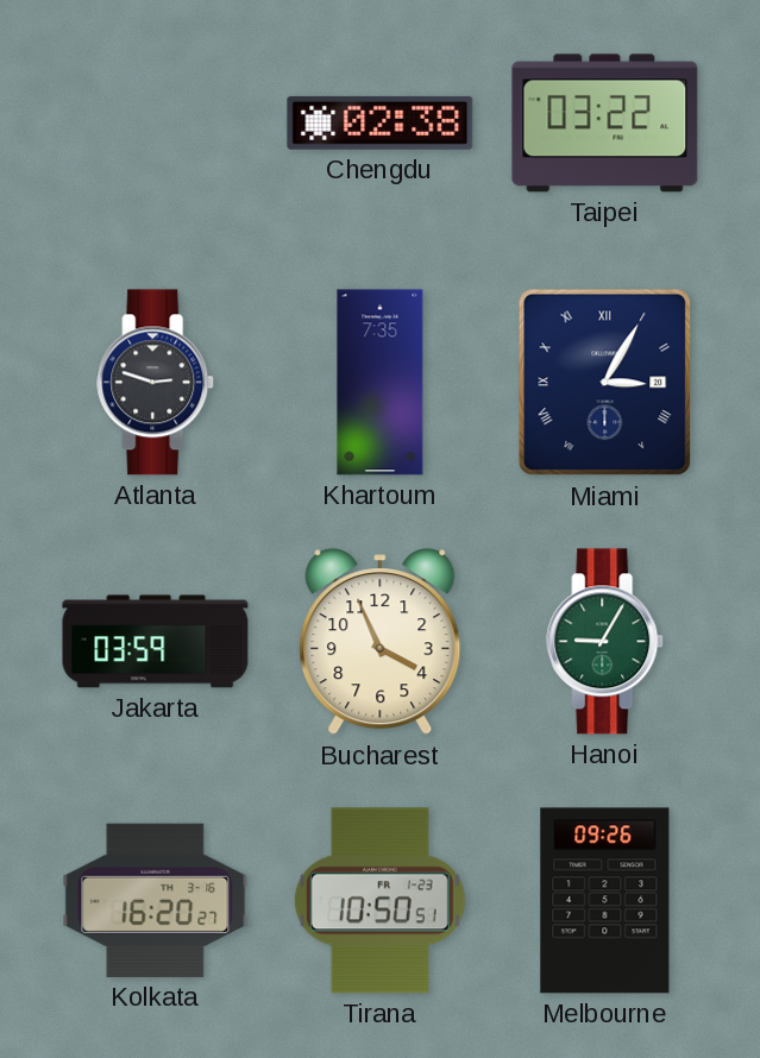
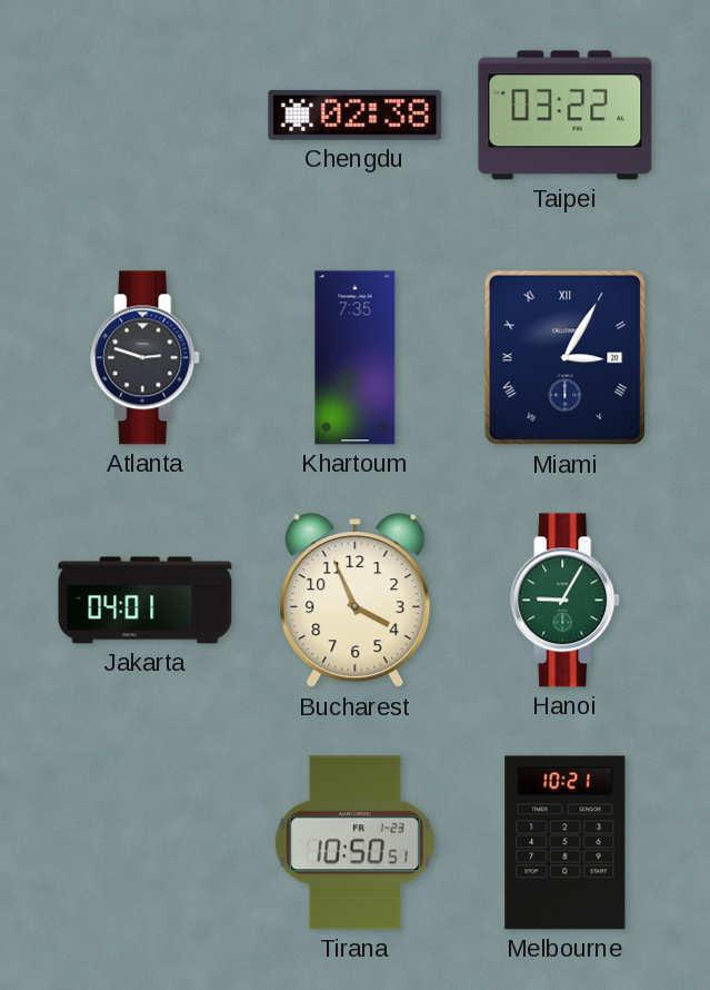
Jakarta: 03:59 -> 04:01 (146, 601)
Kolkata: 16:20 -> none (156, 900)
Melbourne: 09:26 -> 10:21 (566, 843)
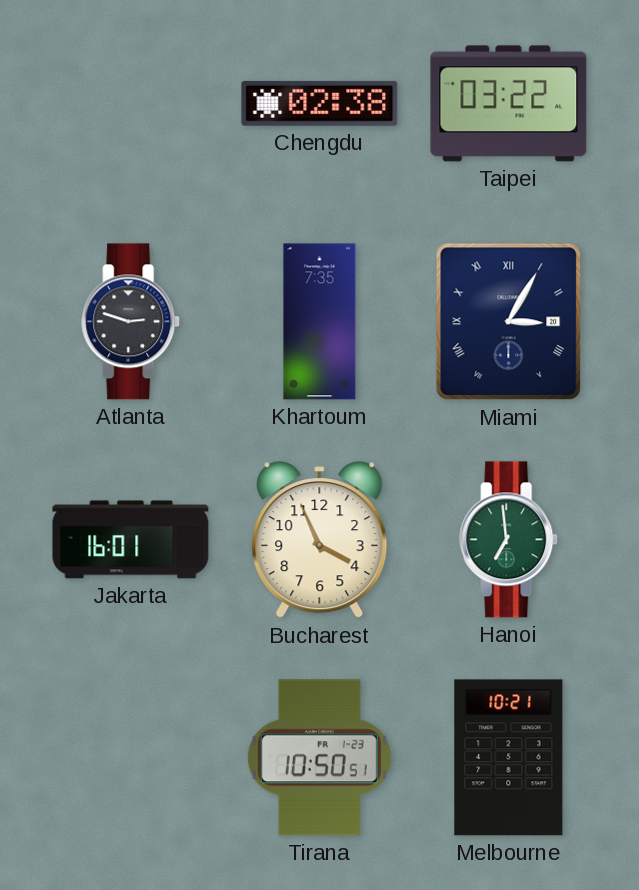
Jakarta: 04:01 -> 16:01 (131, 540)
Hanoi: 9:05 -> 6:59 (509, 540)
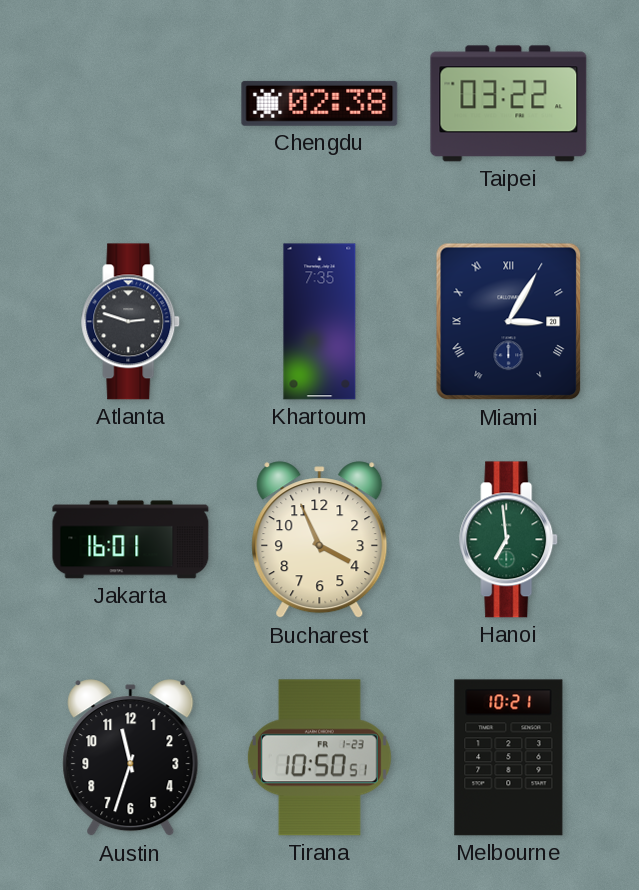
Austin: none -> 11:33 (131, 758)
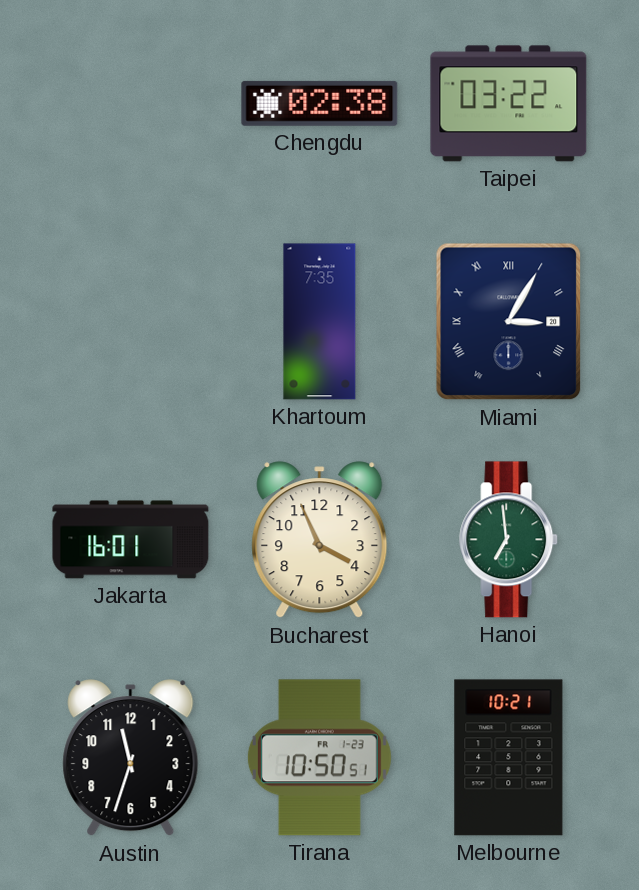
Atlanta: 2:48 -> none (131, 322)
